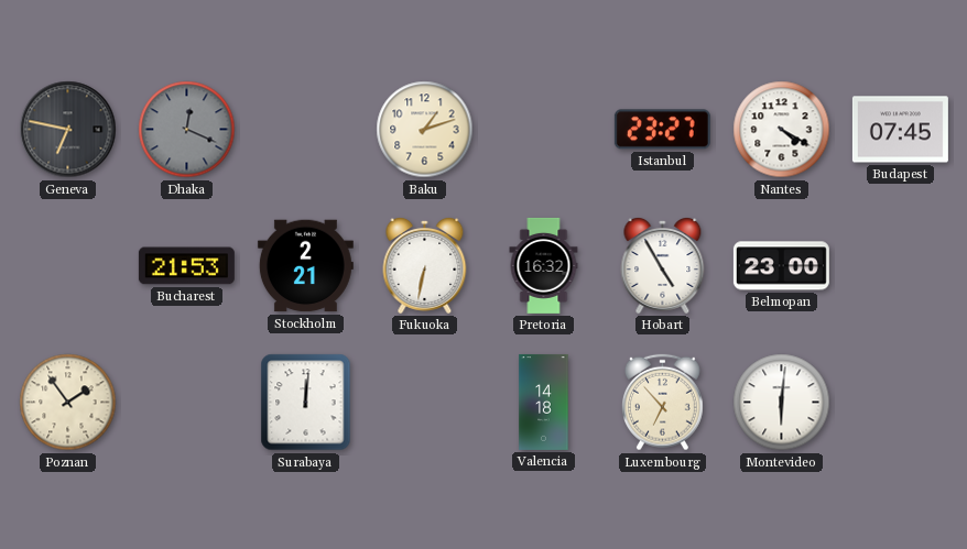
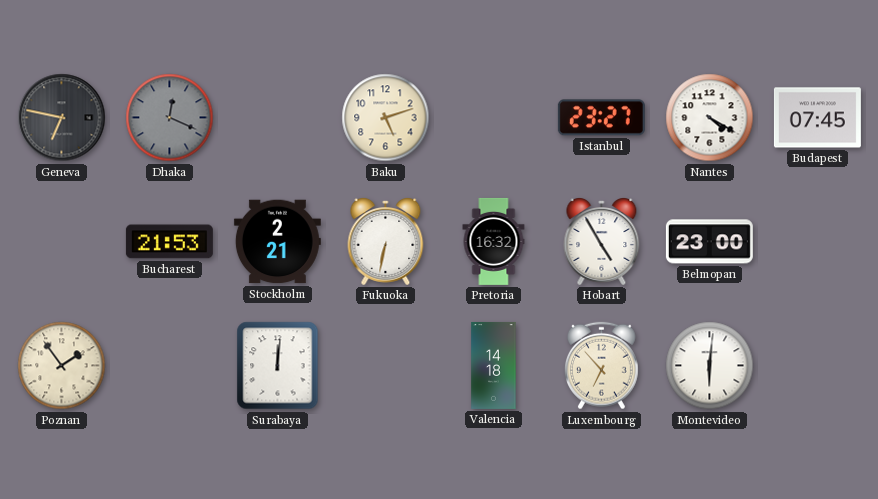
Baku: 1:12 -> 5:12 (386, 118)
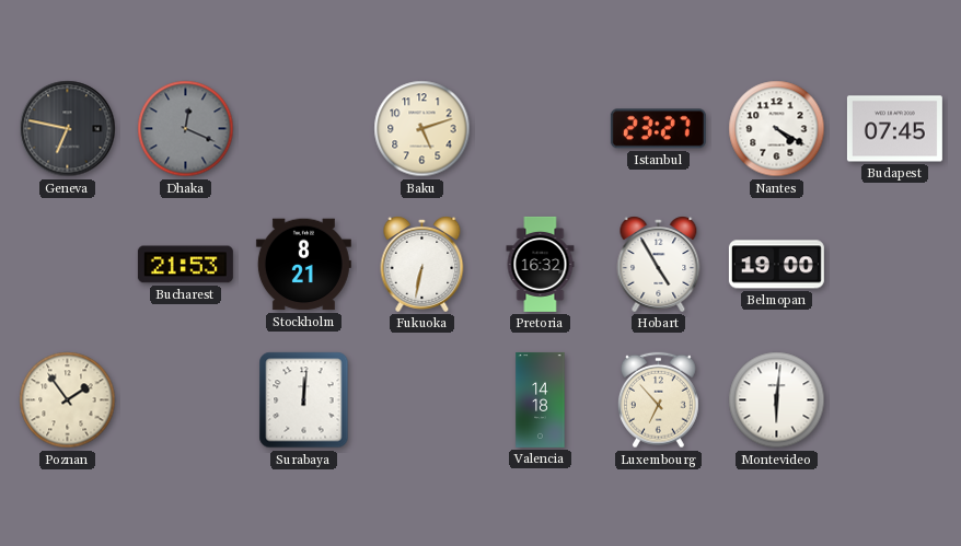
Stockholm: 2:21 -> 8:21 (303, 265)
Belmopan: 23:00 -> 19:00 (776, 265)
